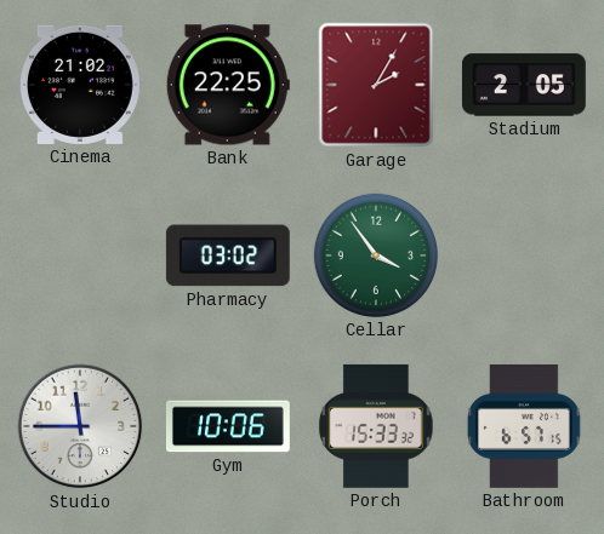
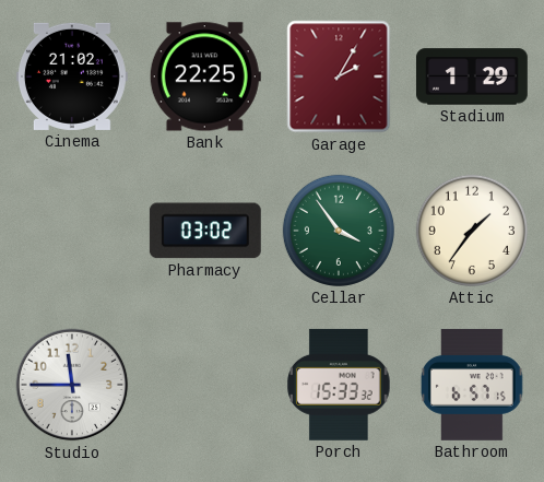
Stadium: 2:05 -> 1:29 (472, 77)
Attic: none -> 1:36 (472, 231)
Gym: 10:06 -> none (228, 426)
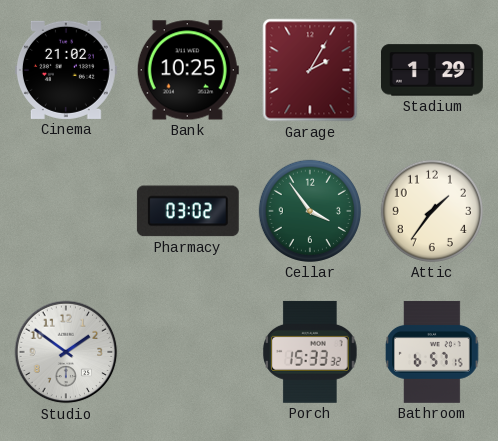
Bank: 22:25 -> 10:25 (188, 70)
Studio: 11:45 -> 1:51 (66, 352)
